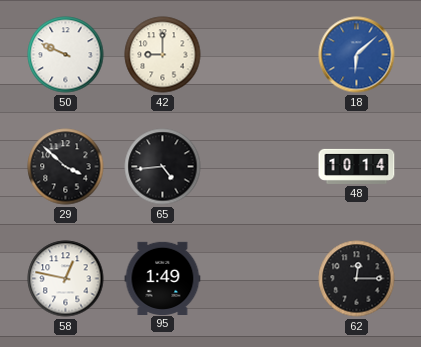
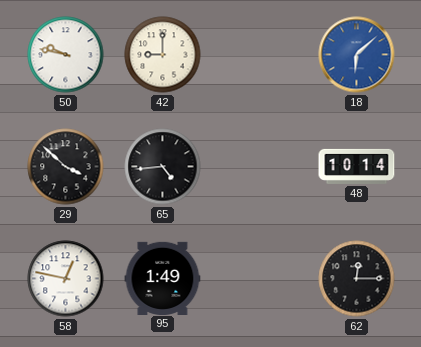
50: 9:49 -> 9:47 (66, 55)
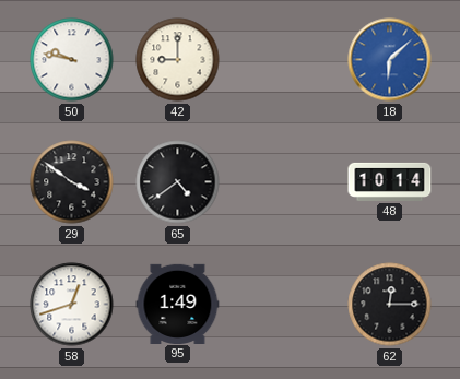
29: 3:52 -> 3:51 (72, 182)
65: 4:44 -> 4:39 (178, 182)
58: 12:47 -> 12:42 (72, 305)
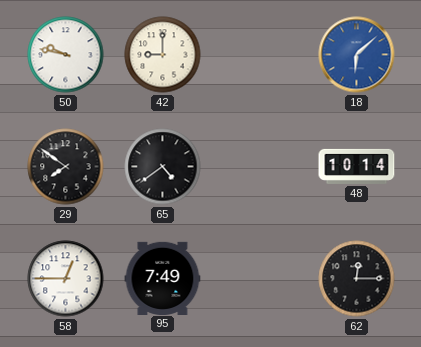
29: 3:51 -> 7:51 (66, 167)
58: 12:42 -> 12:45 (66, 279)
95: 1:49 -> 7:49 (163, 278)
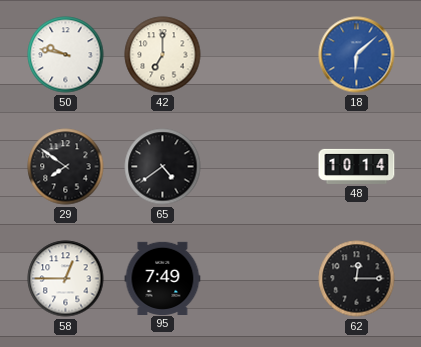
42: 9:00 -> 7:00 (163, 55)
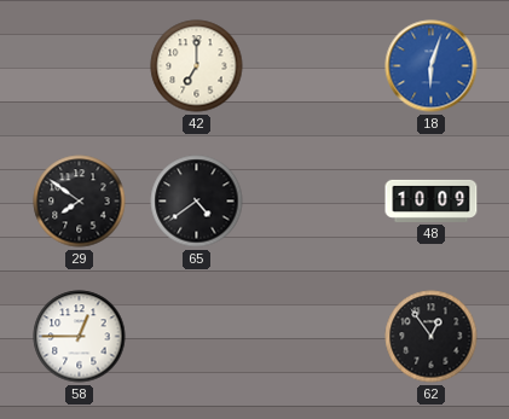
50: 9:47 -> none (66, 55)
18: 6:08 -> 6:03 (432, 66)
48: 10:14 -> 10:09 (432, 200)
95: 7:49 -> none (163, 278)
62: 12:15 -> 12:54 (432, 337)
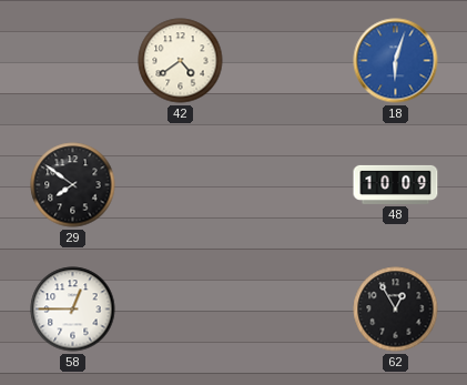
42: 7:00 -> 4:39 (181, 61)
65: 4:39 -> none (197, 202)
62: 12:54 -> 12:55 (396, 310)
